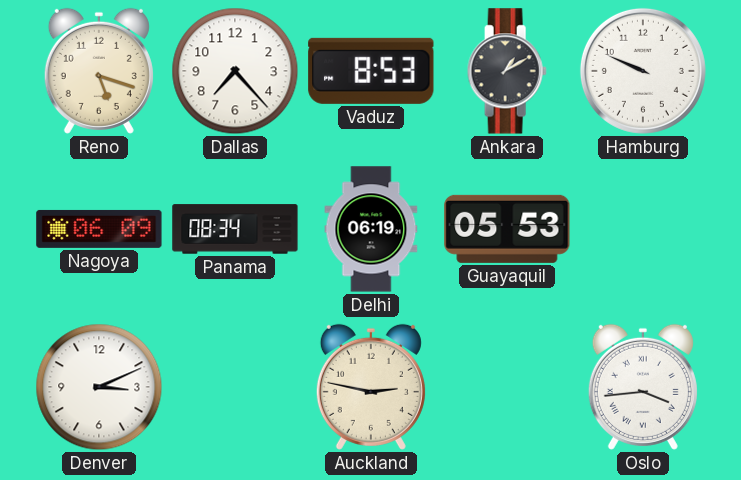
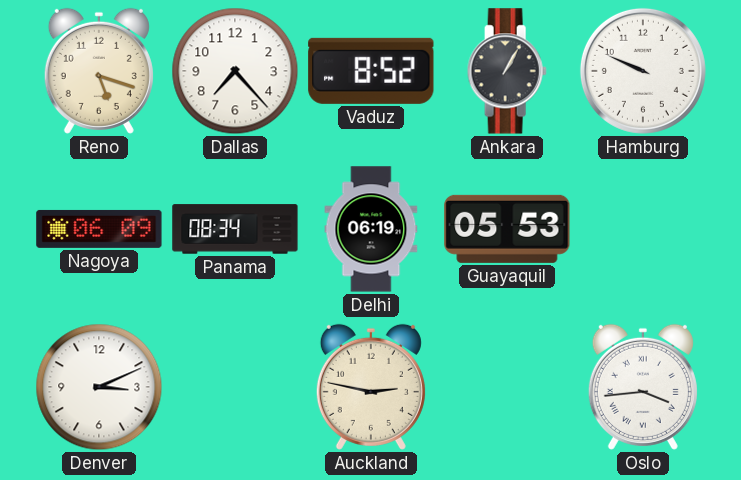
Vaduz: 8:53 -> 8:52 (371, 71)
Ankara: 1:10 -> 1:05 (507, 71)
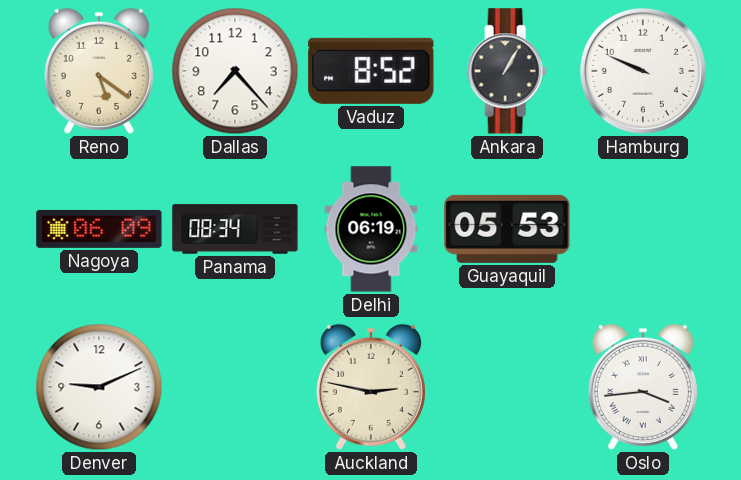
Reno: 5:18 -> 5:21 (99, 71)
Denver: 3:11 -> 9:11 (99, 387)
